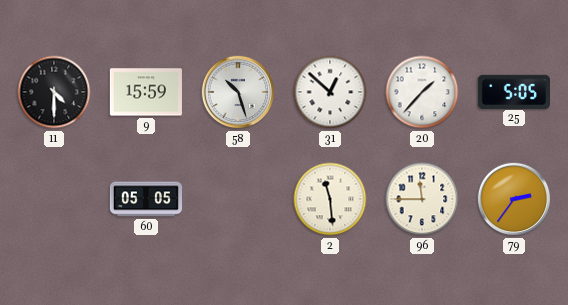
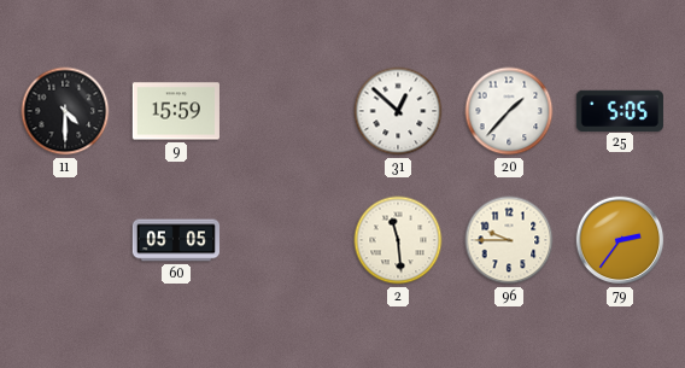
58: 10:27 -> none (238, 92)
96: 11:45 -> 9:45 (509, 240)
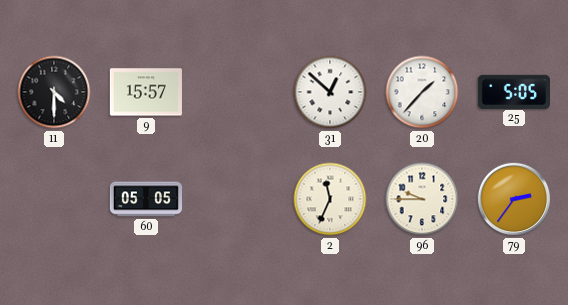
9: 15:59 -> 15:57 (146, 92)
2: 11:29 -> 11:34 (330, 199)
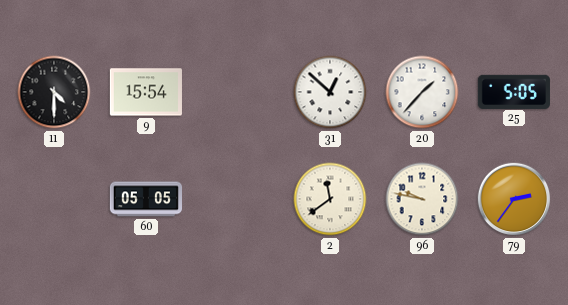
9: 15:57 -> 15:54 (146, 92)
2: 11:34 -> 11:39 (330, 199)
96: 9:45 -> 9:47 (422, 199)
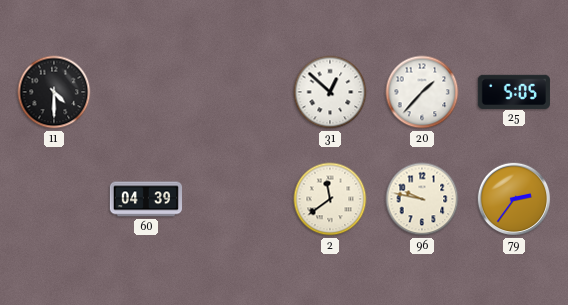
9: 15:54 -> none (146, 92)
60: 05:05 -> 04:39 (145, 199)
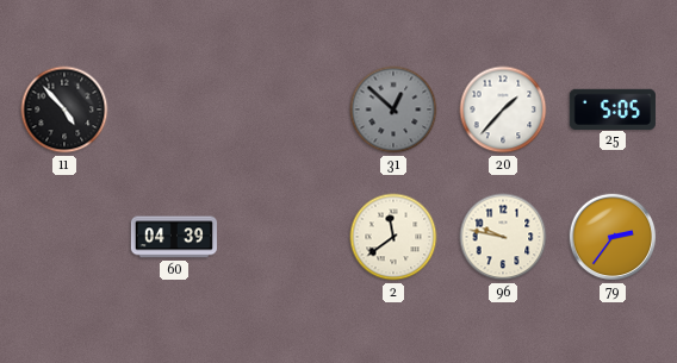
11: 4:30 -> 4:53 (64, 109)
31 dial: white -> grey (393, 109)
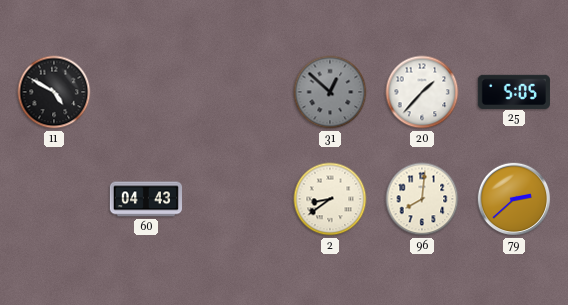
11: 4:53 -> 4:50 (54, 92)
60: 04:39 -> 04:43 (145, 199)
2: 11:39 -> 8:39 (330, 199)
96: 9:47 -> 8:01 (422, 199)
79: 2:36 -> 2:38 (514, 199)
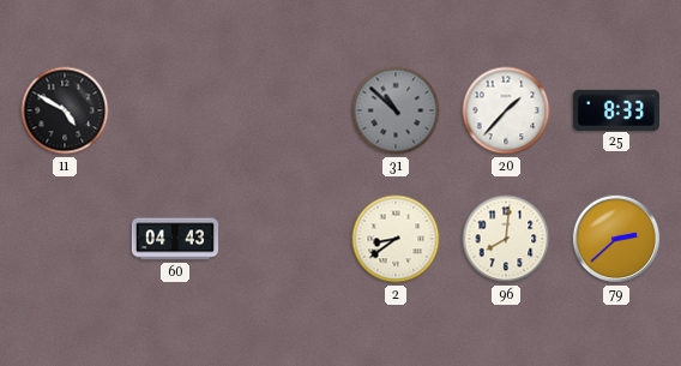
31: 12:52 -> 10:52 (396, 110)
25: 5:05 -> 8:33 (616, 109)
